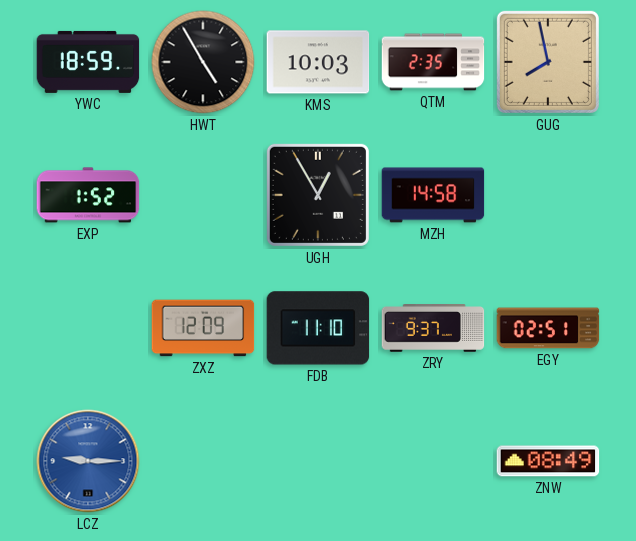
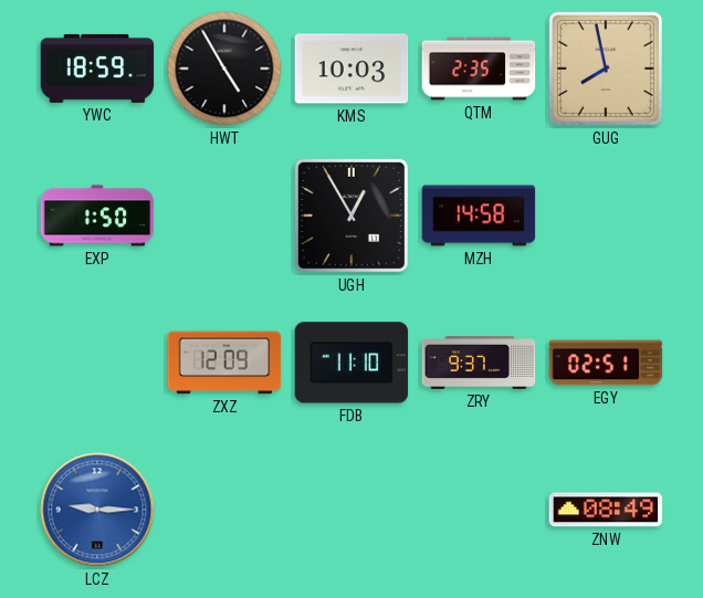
EXP: 1:52 -> 1:50 (97, 216)
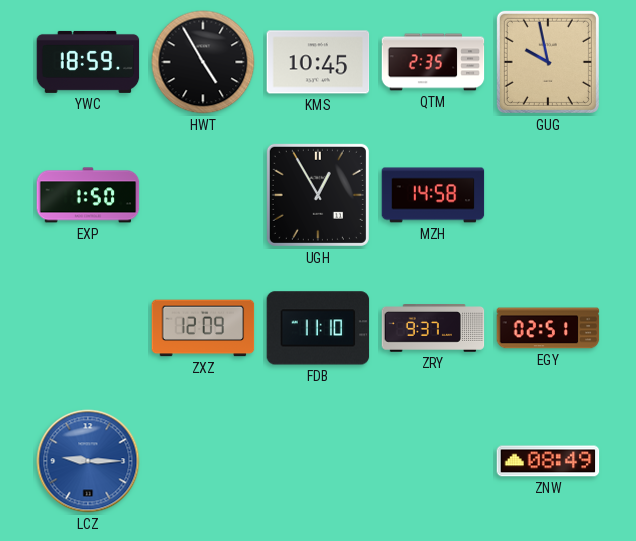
KMS: 10:03 -> 10:45 (318, 62)
GUG: 7:58 -> 9:58 (548, 62)
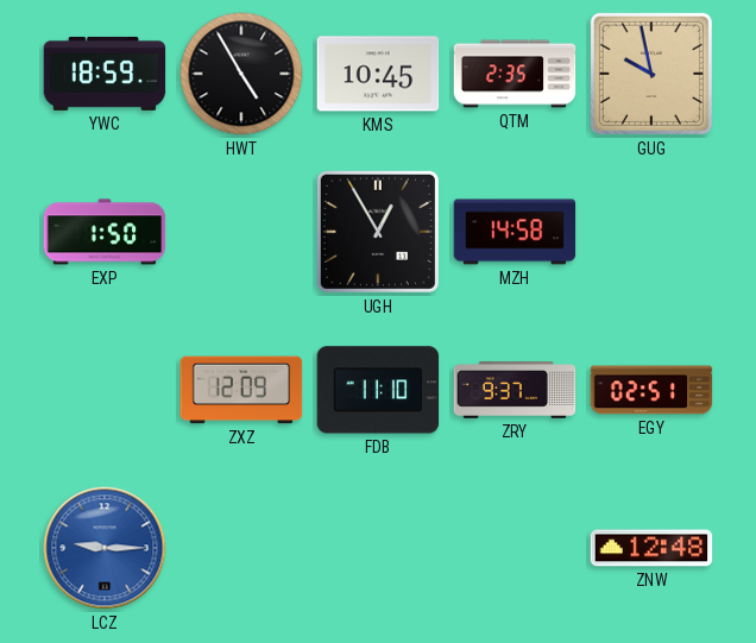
ZNW: 08:49 -> 12:48 (651, 548)
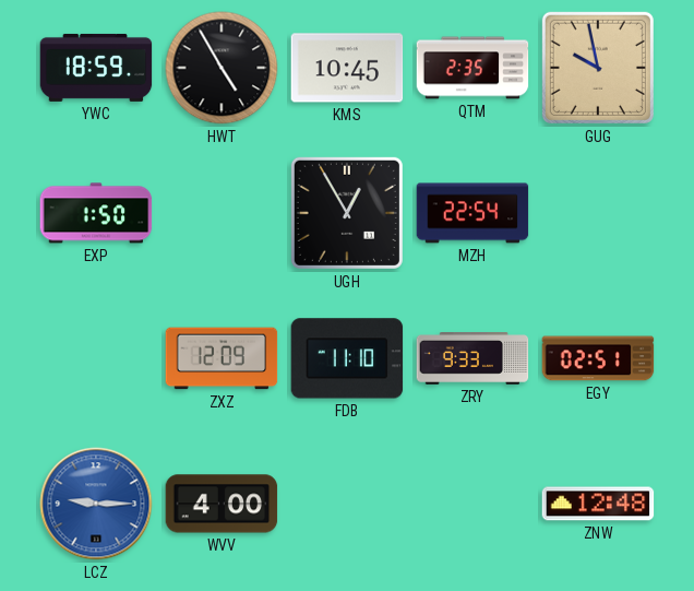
MZH: 14:58 -> 22:54 (472, 213)
ZRY: 9:37 -> 9:33 (472, 359)
WVV: none -> 4:00 (222, 504)
